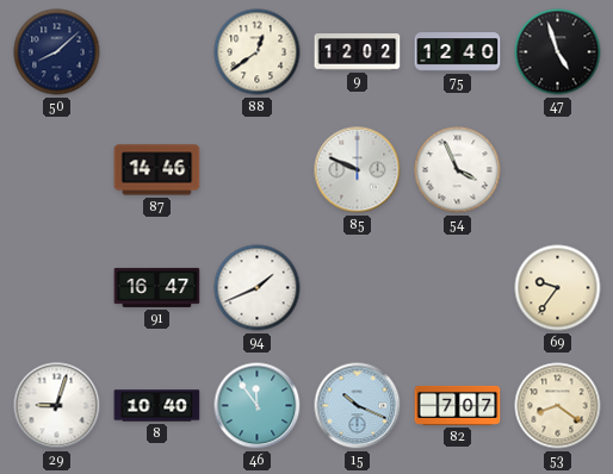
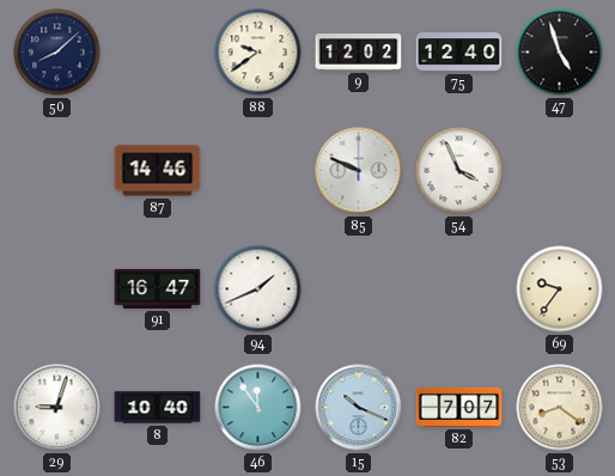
88: 12:39 -> 9:39 (258, 53)
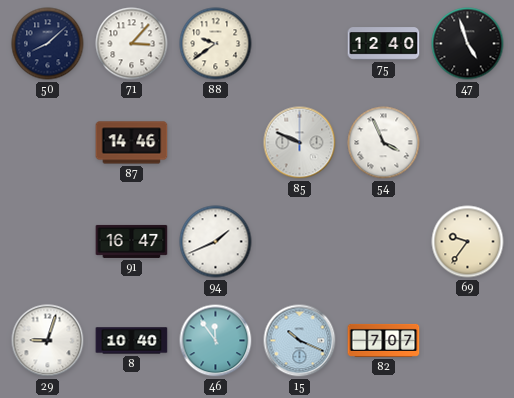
71: none -> 3:07 (132, 44)
9: 12:02 -> none (359, 53)
53: 8:21 -> none (560, 408)
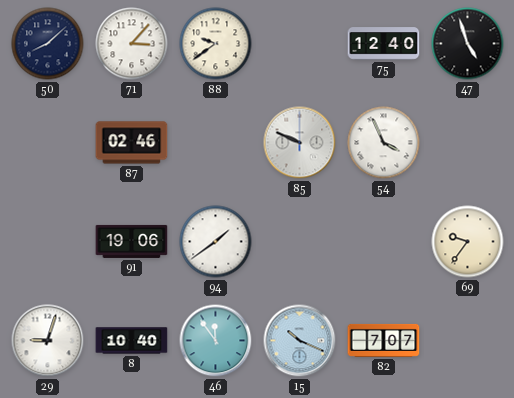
87: 14:46 -> 02:46 (132, 143)
91: 16:47 -> 19:06 (132, 241)
94: 1:41 -> 1:39 (216, 242)
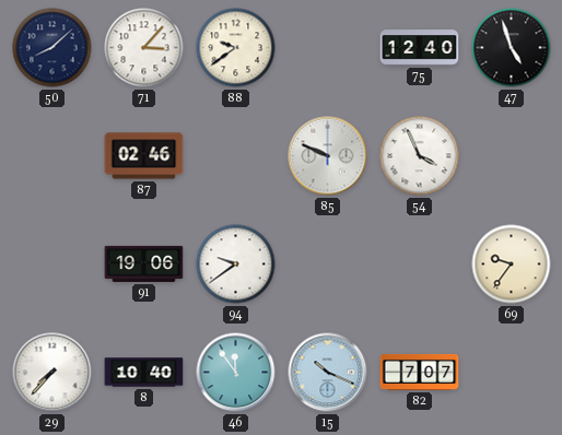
94: 1:39 -> 9:39 (236, 264)
29: 9:03 -> 7:37 (52, 373)
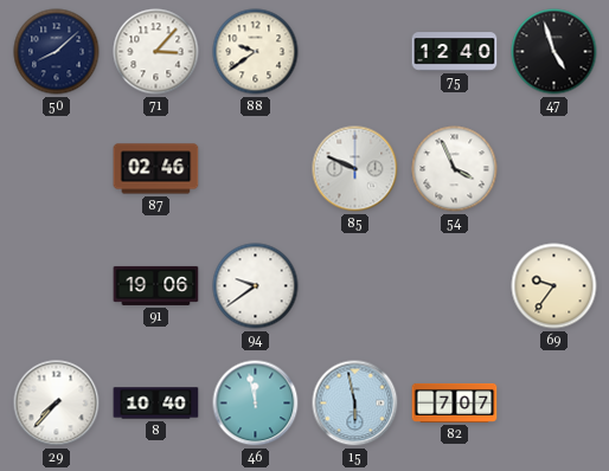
46: 11:54 -> 11:58 (256, 404)
15: 10:19 -> 5:58 (355, 404)
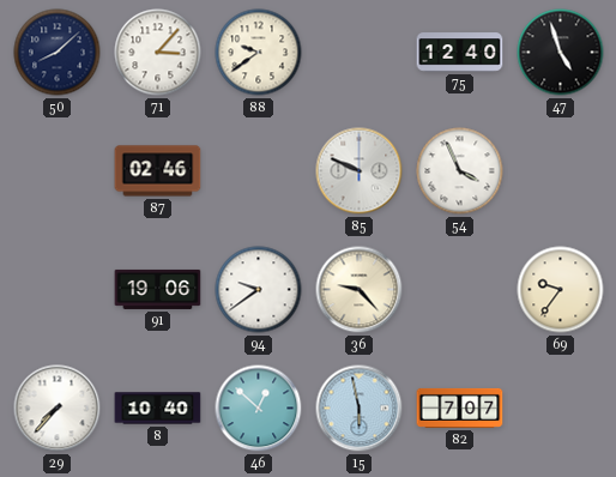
36: none -> 9:23 (360, 290)
46: 11:58 -> 12:52 (259, 409)
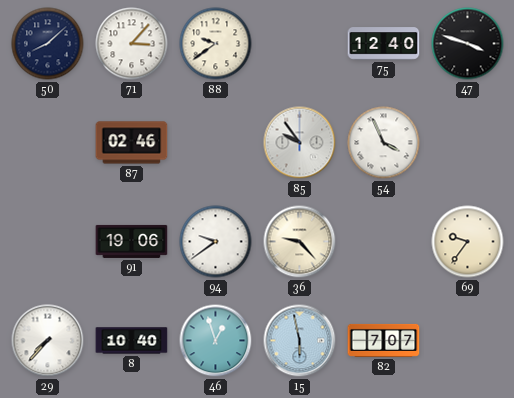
47: 4:57 -> 3:48 (468, 44)
85: 9:49 -> 9:54 (300, 143)
46: 12:52 -> 12:57 (216, 341)
